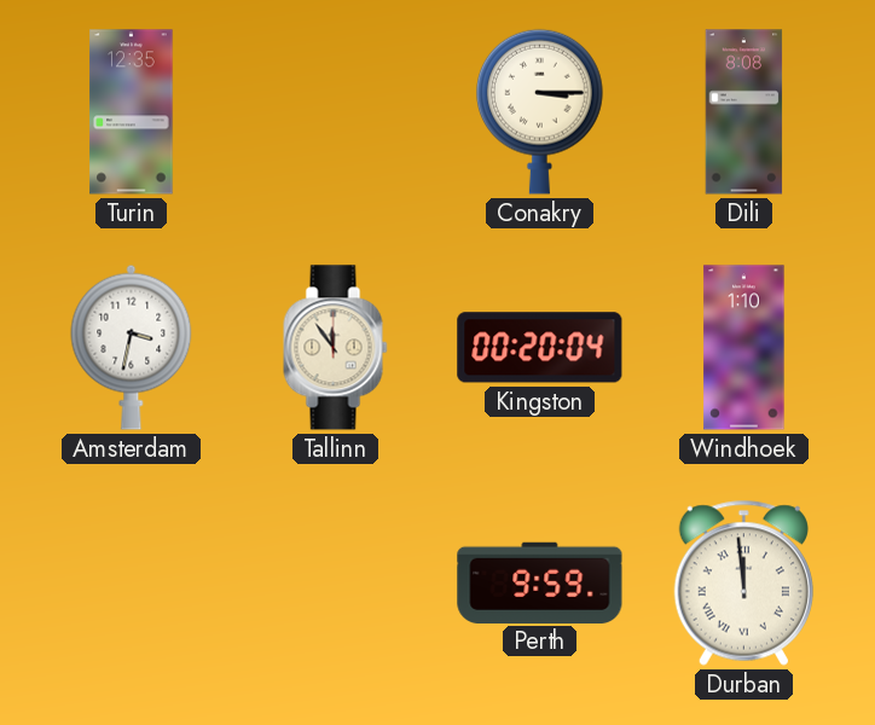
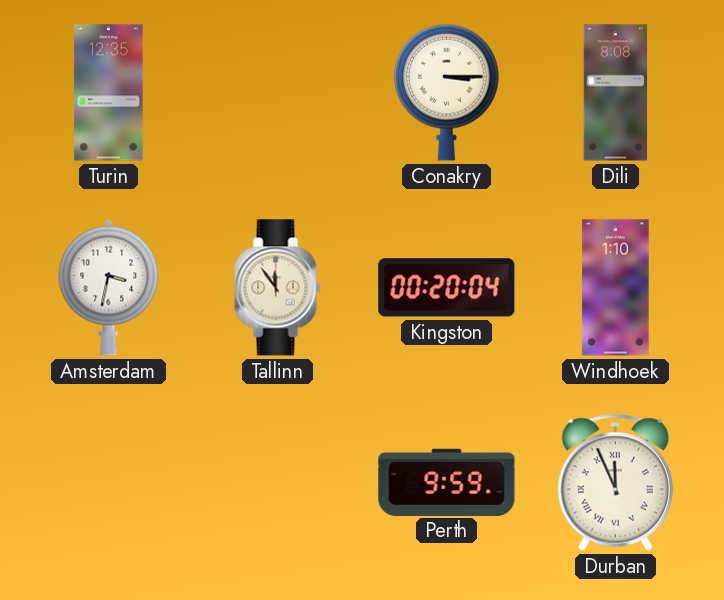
Durban: 11:59 -> 11:56 (615, 482)
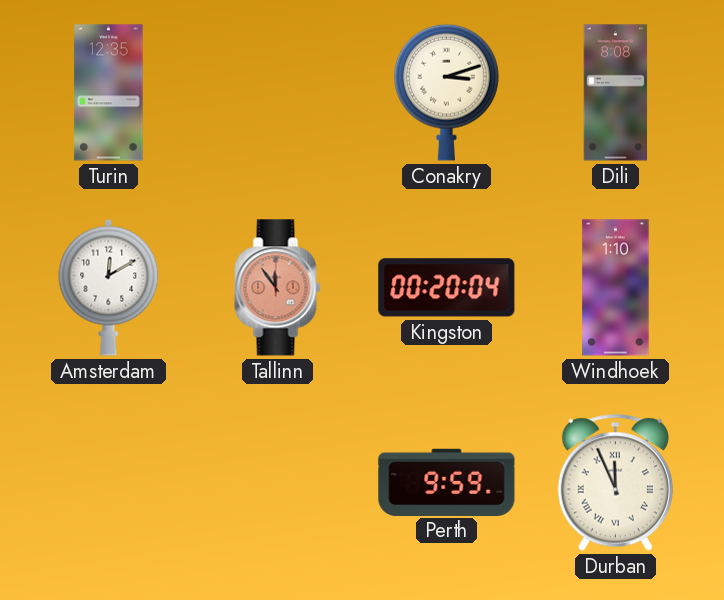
Conakry: 3:15 -> 3:12 (447, 92)
Amsterdam: 3:32 -> 12:10 (109, 287)
Tallinn dial: cream -> salmon (278, 288)
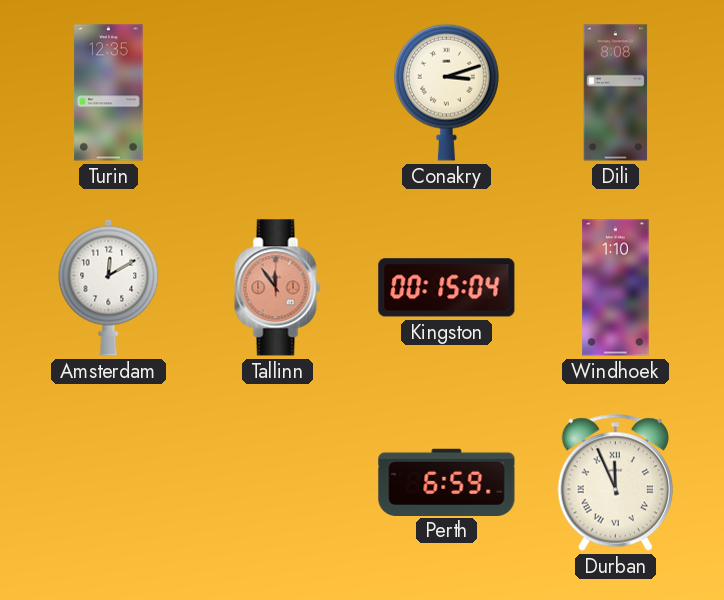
Kingston: 00:20 -> 00:15 (447, 288)
Perth: 9:59 -> 6:59 (447, 482)
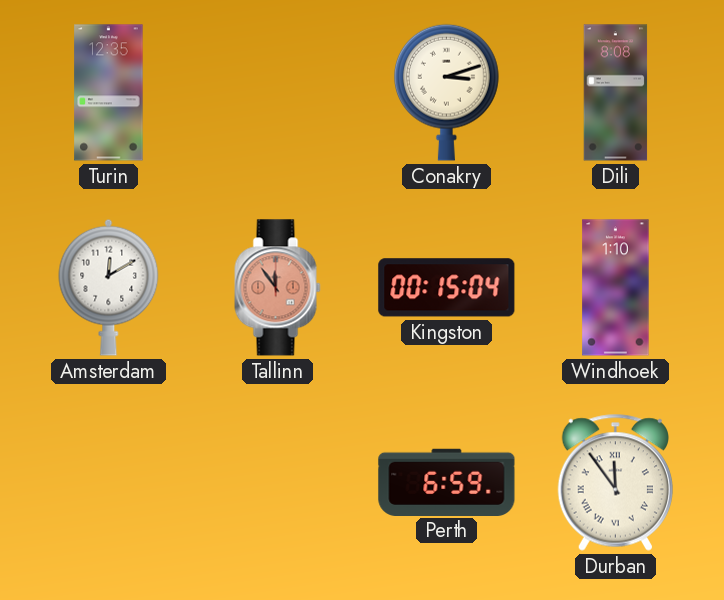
Durban: 11:56 -> 11:54 (615, 482)
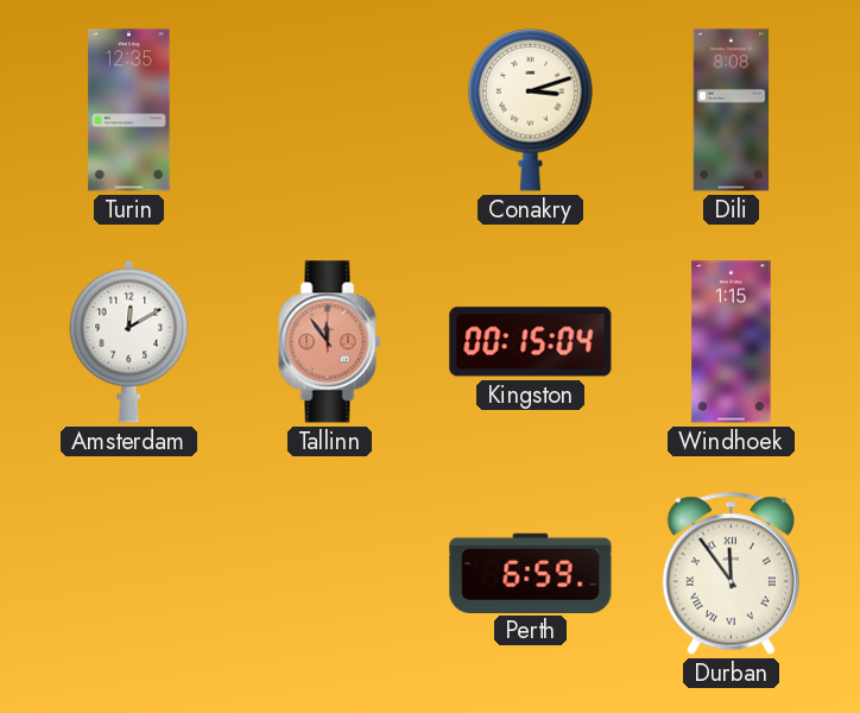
Windhoek: 1:10 -> 1:15 (732, 342)
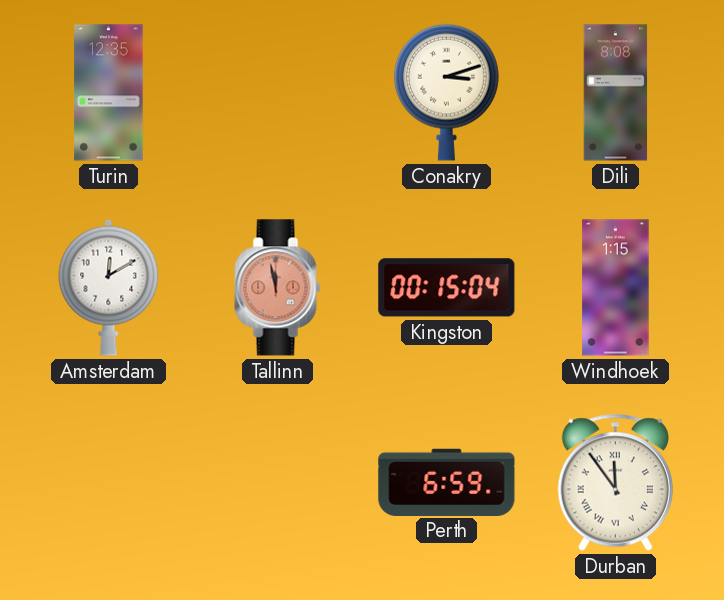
Tallinn: 11:54 -> 11:58 (278, 288)
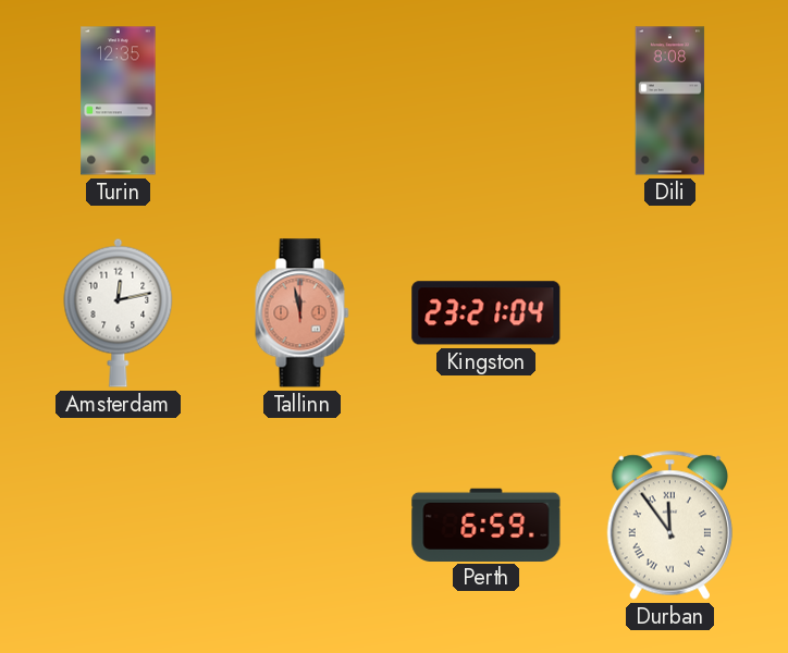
Conakry: 3:12 -> none (447, 92)
Amsterdam: 12:10 -> 12:13 (119, 312)
Kingston: 00:15 -> 23:21 (487, 313)
Windhoek: 1:15 -> none (616, 288)
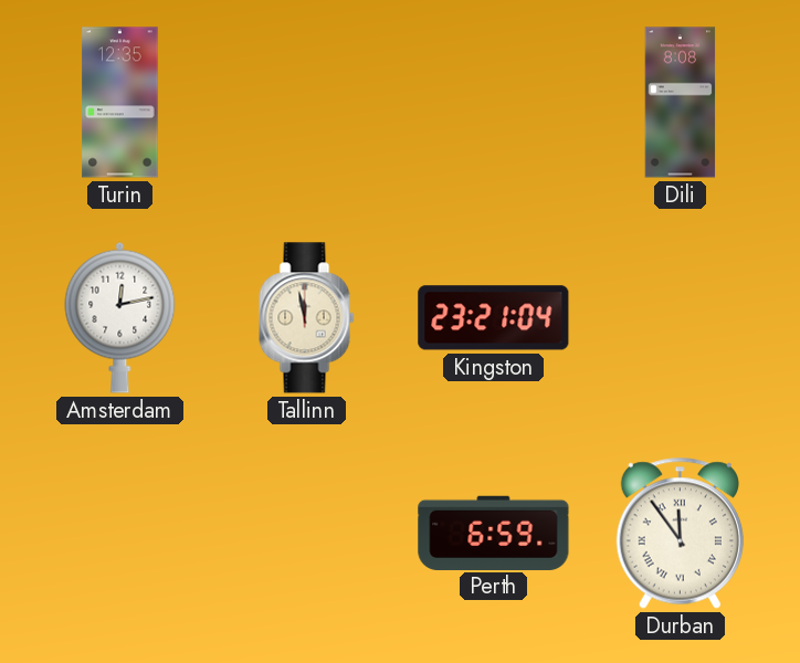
Tallinn dial: salmon -> cream (307, 318)
